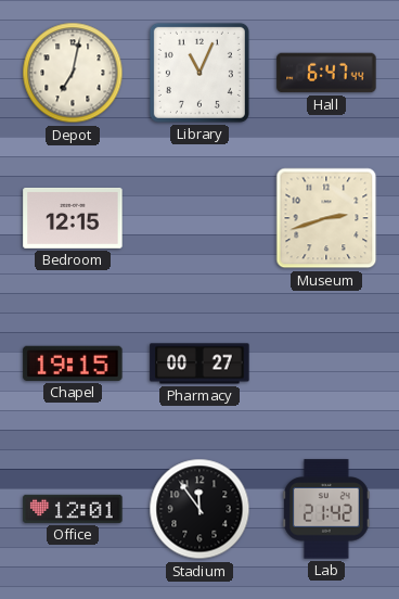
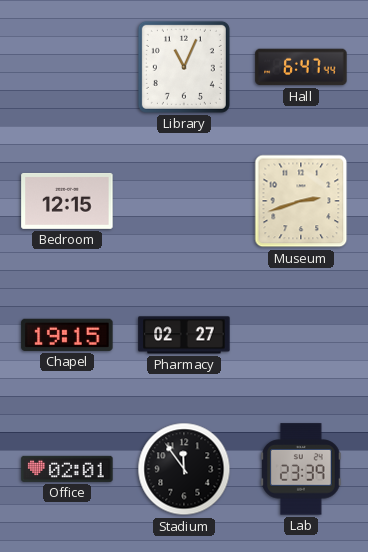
Depot: 7:02 -> none (73, 73)
Pharmacy: 00:27 -> 02:27 (184, 335)
Office: 12:01 -> 02:01 (67, 469)
Lab: 21:42 -> 23:39 (302, 469)
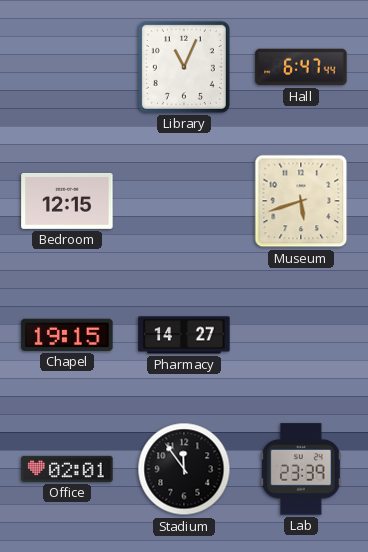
Museum: 2:42 -> 5:42 (301, 201)
Pharmacy: 02:27 -> 14:27 (184, 335)
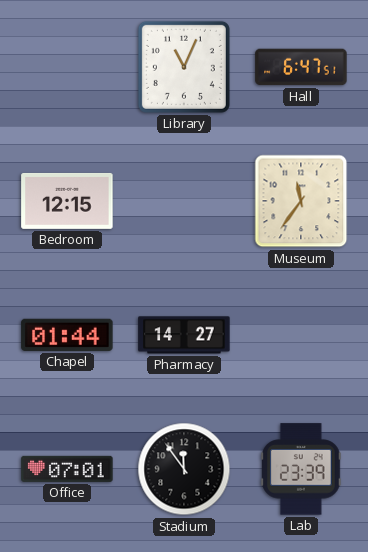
Hall: 6:47:44 -> 6:47:51 (301, 67)
Museum: 5:42 -> 11:36 (301, 201)
Chapel: 19:15 -> 01:44 (67, 335)
Office: 02:01 -> 07:01 (67, 469)
